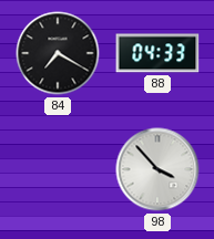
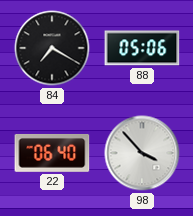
88: 04:33 -> 05:06 (142, 48)
22: none -> 06:40 (52, 153)
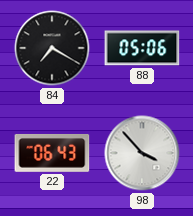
22: 06:40 -> 06:43 (52, 153)
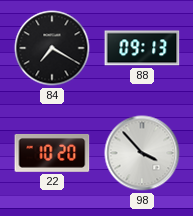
88: 05:06 -> 09:13 (142, 48)
22: 06:43 -> 10:20 (52, 153)
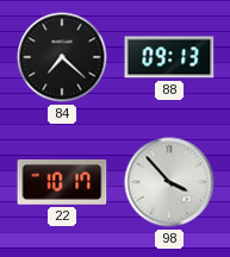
84: 7:20 -> 7:22 (62, 57)
22: 10:20 -> 10:17 (62, 182)
